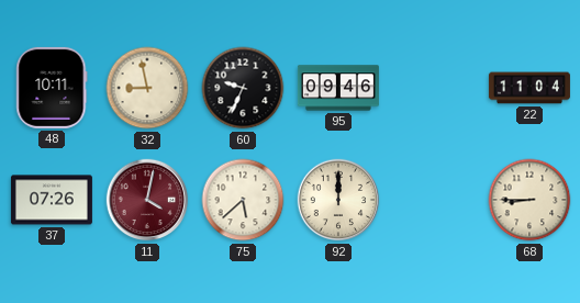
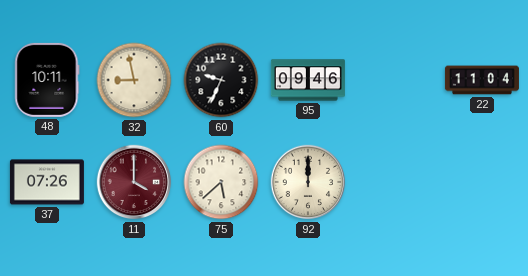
11: 4:02 -> 4:00 (134, 182)
68: 8:45 -> none (529, 200)
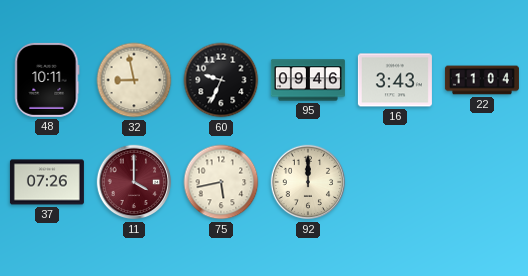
16: none -> 3:43 (395, 80)
75: 5:38 -> 5:43 (221, 182)
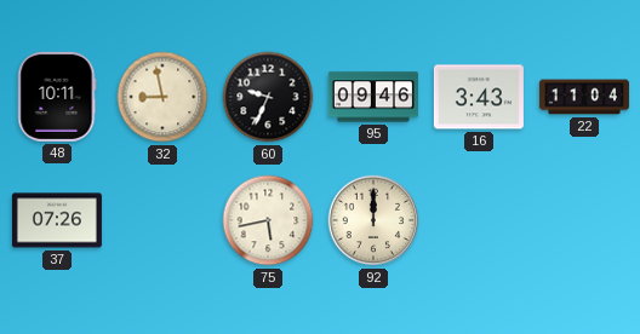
11: 4:00 -> none (134, 182)
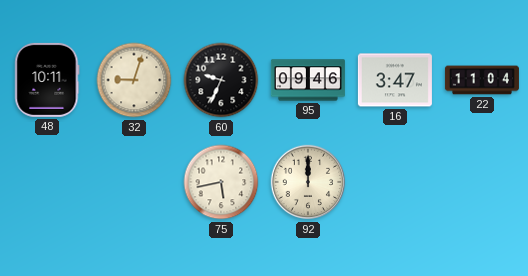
32: 8:58 -> 9:03 (134, 80)
16: 3:43 -> 3:47 (395, 80)
37: 07:26 -> none (57, 220)
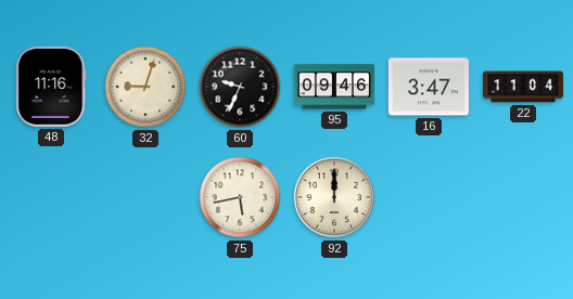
48: 10:11 -> 11:16 (51, 87)
